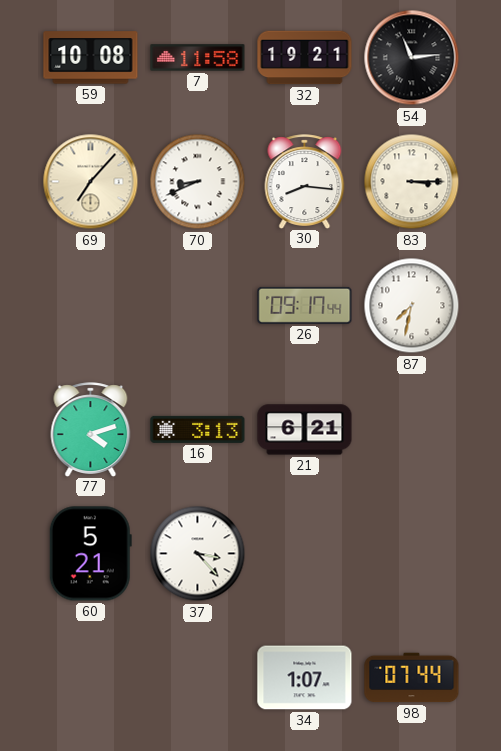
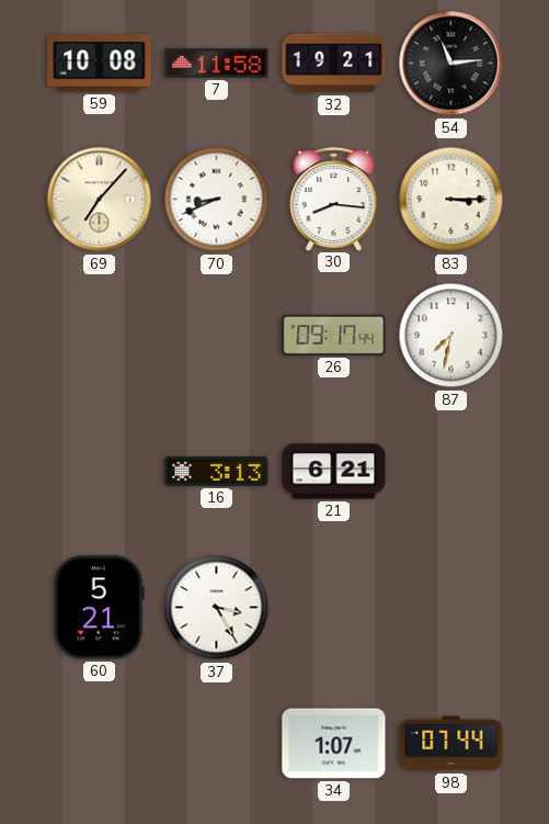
77: 4:12 -> none (91, 429)
37: 3:23 -> 3:25 (217, 608)
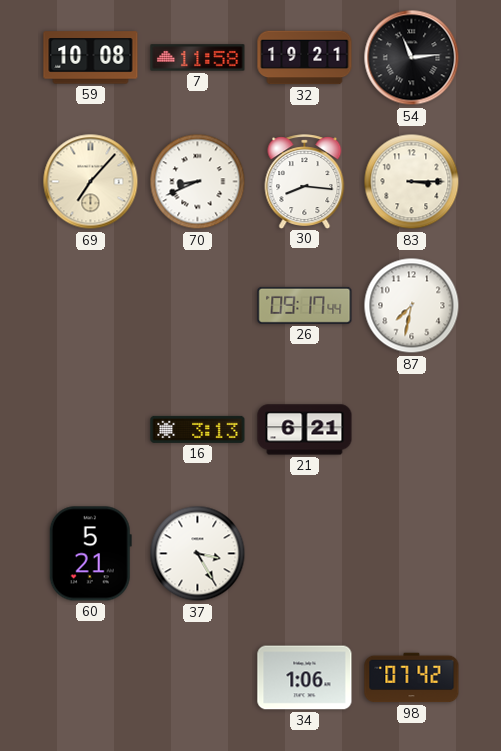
34: 1:07 -> 1:06 (305, 678)
98: 07:44 -> 07:42 (412, 678)
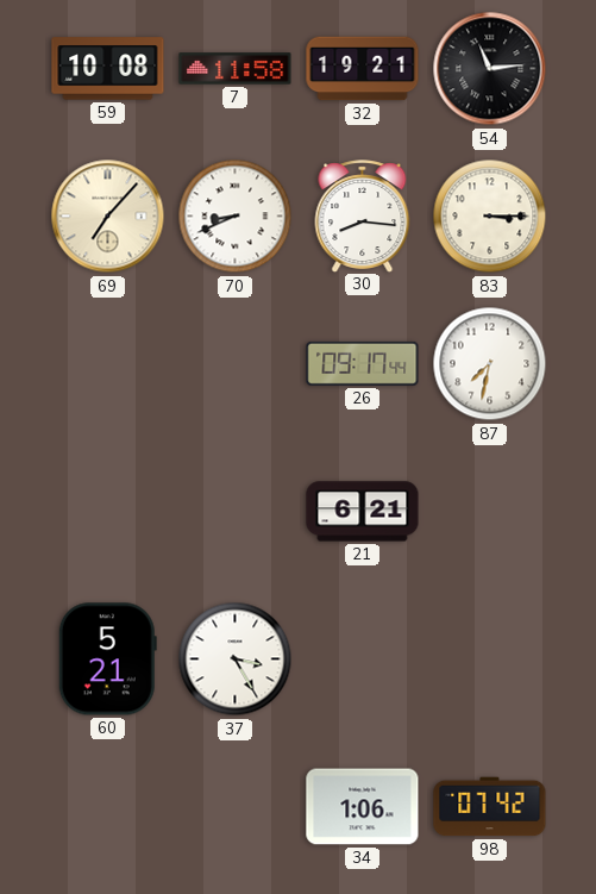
16: 3:13 -> none (198, 429)
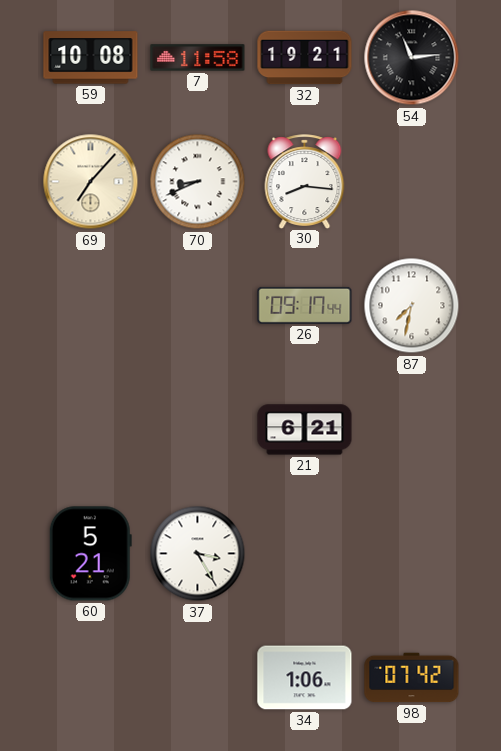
83: 3:15 -> none (490, 217)
